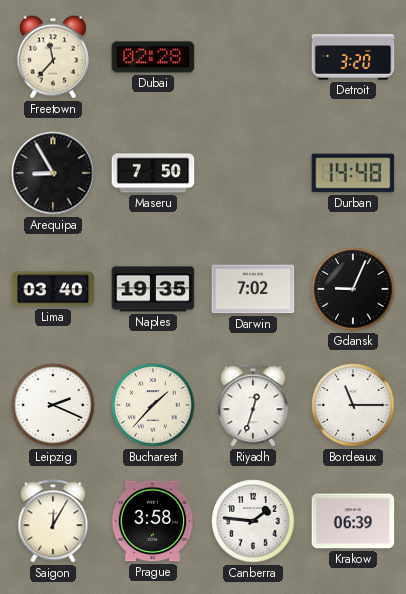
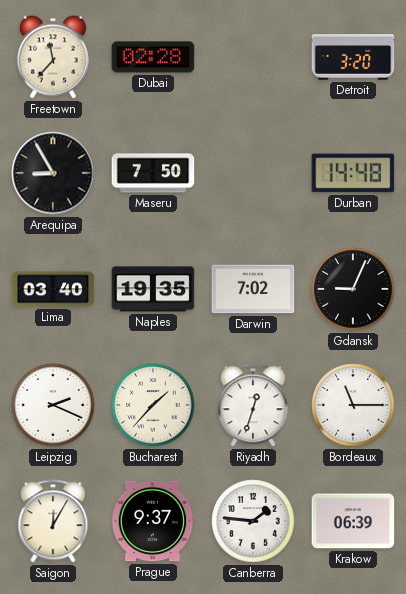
Prague: 3:58 -> 9:37 (153, 521)
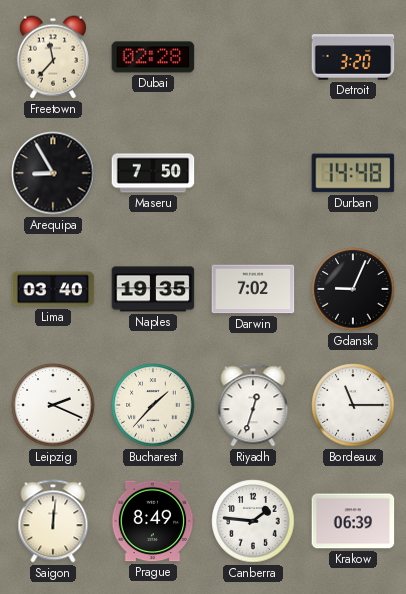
Saigon: 12:05 -> 12:01 (53, 521)
Prague: 9:37 -> 8:49 (153, 521)
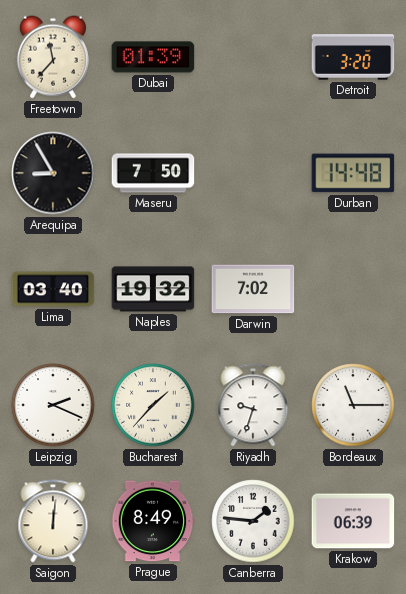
Dubai: 02:28 -> 01:39 (153, 57)
Naples: 19:35 -> 19:32 (153, 289)
Gdansk: 9:04 -> none (353, 289)
Riyadh: 12:33 -> 9:33 (253, 405)
